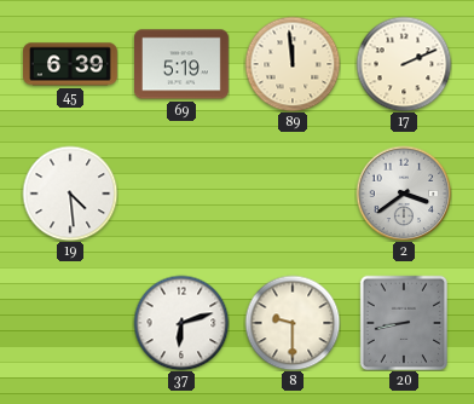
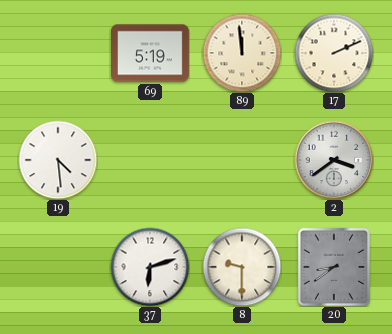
45: 6:39 -> none (71, 64)
20: 8:43 -> 8:39 (333, 267)
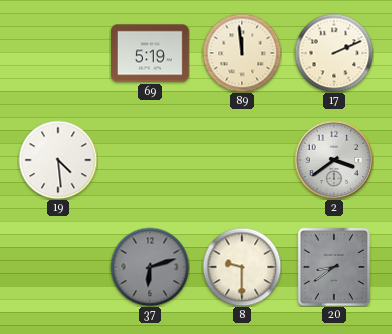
37 dial: white -> grey (150, 267)
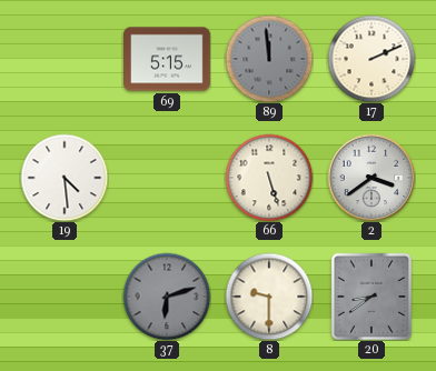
69: 5:19 -> 5:15 (168, 59)
89 dial: cream -> grey (269, 59)
66: none -> 5:27 (269, 178)
